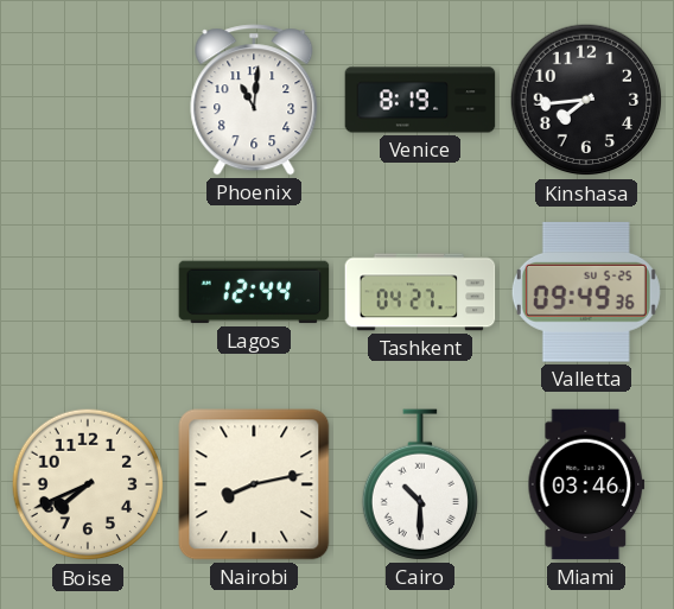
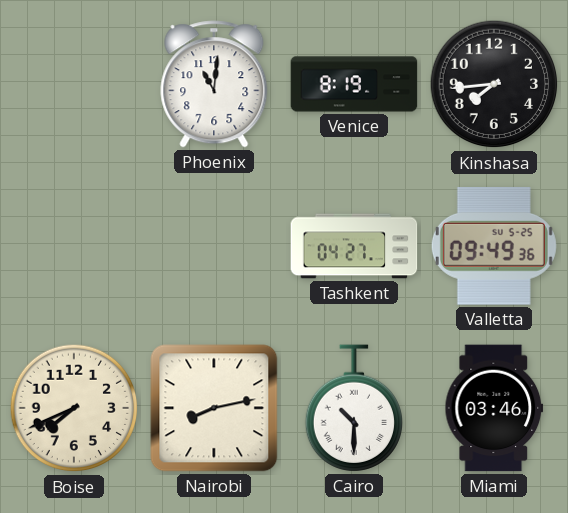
Lagos: 12:44 -> none (254, 292)
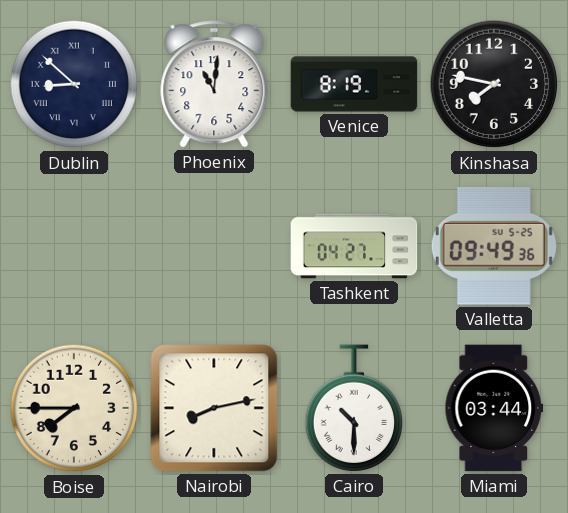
Dublin: none -> 8:52 (74, 84)
Kinshasa: 7:44 -> 7:47 (494, 84)
Boise: 7:41 -> 7:45 (74, 408)
Miami: 03:46 -> 03:44 (494, 408)
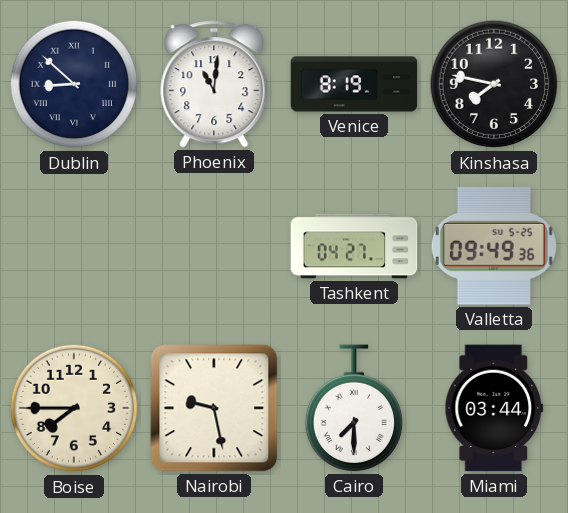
Nairobi: 8:13 -> 9:28 (214, 408)
Cairo: 10:30 -> 7:30 (353, 408)
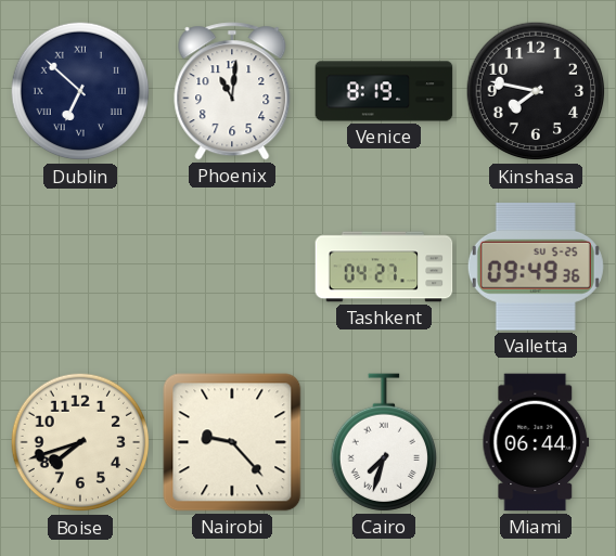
Dublin: 8:52 -> 6:52 (80, 91)
Boise: 7:45 -> 7:42 (80, 442)
Nairobi: 9:28 -> 9:23 (232, 442)
Cairo: 7:30 -> 7:33 (383, 442)
Miami: 03:44 -> 06:44 (536, 442)
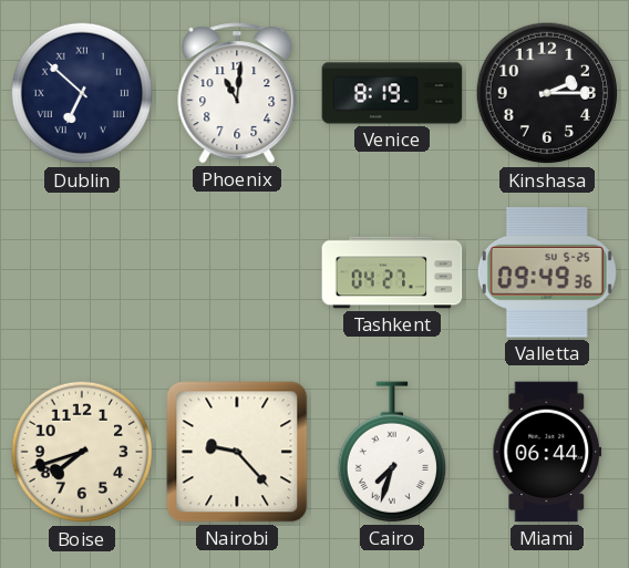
Kinshasa: 7:47 -> 2:15 (547, 93)
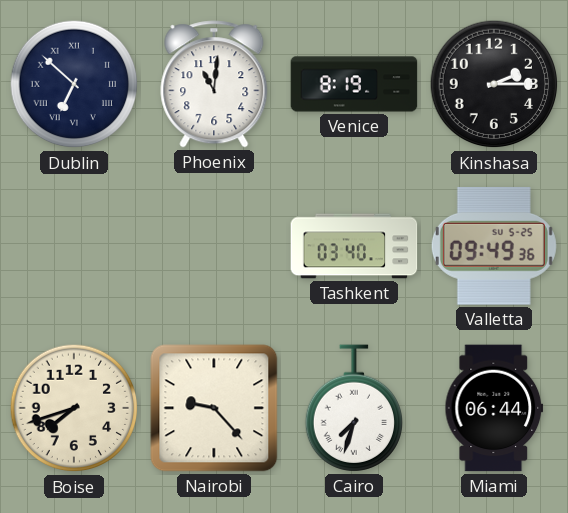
Tashkent: 04:27 -> 03:40 (354, 246)
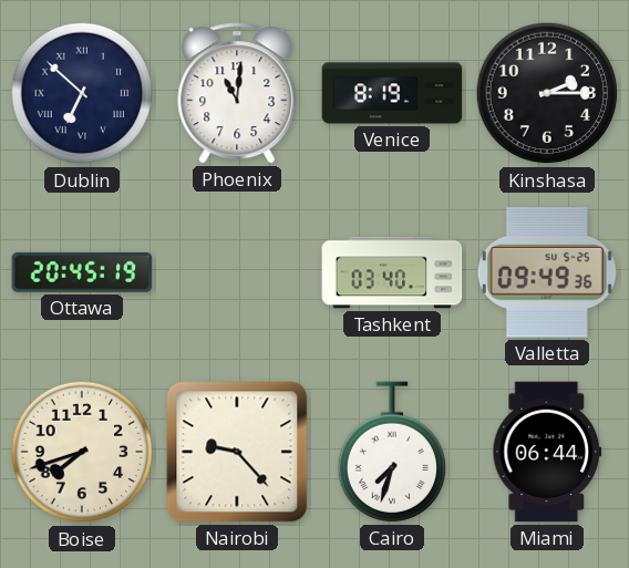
Ottawa: none -> 20:45 (82, 272)
